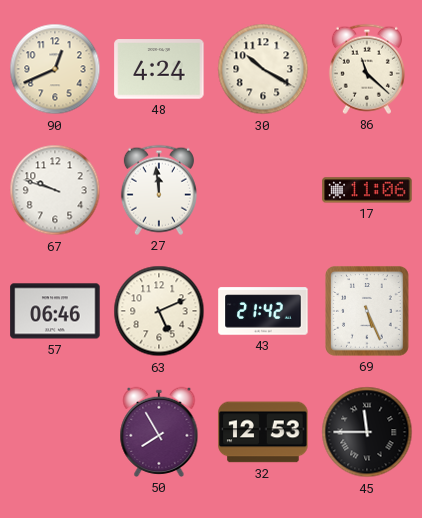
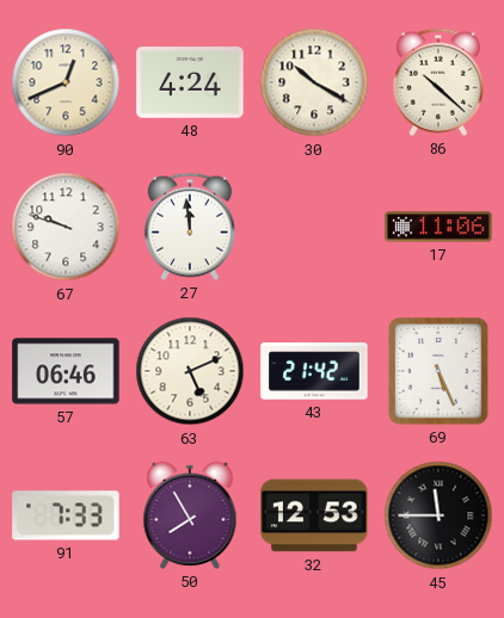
86: 11:22 -> 10:22 (438, 82)
91: none -> 7:33 (66, 515)
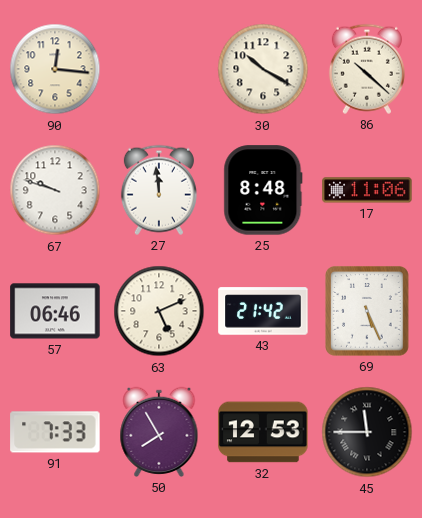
90: 12:41 -> 12:16 (55, 69)
48: 4:24 -> none (190, 82)
25: none -> 8:48 (263, 190)
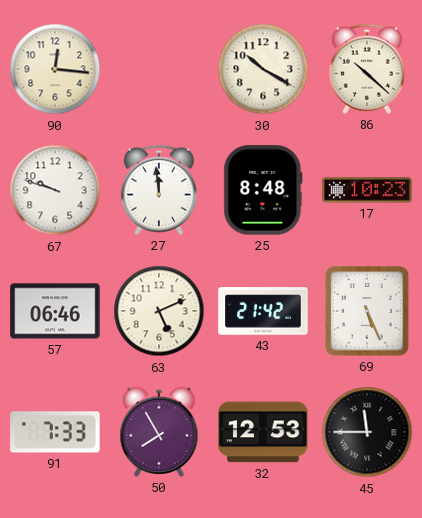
17: 11:06 -> 10:23 (367, 190)
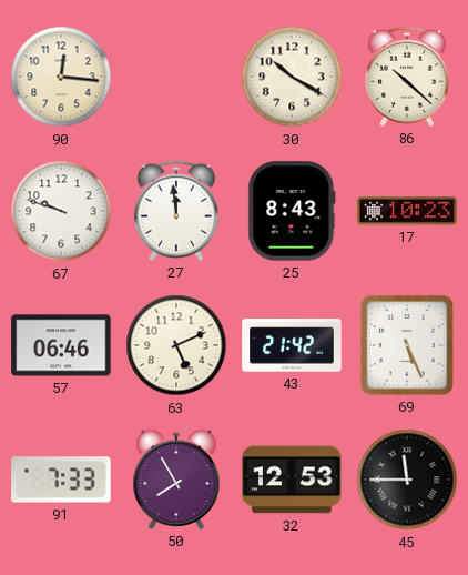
25: 8:48 -> 8:43 (292, 211)
